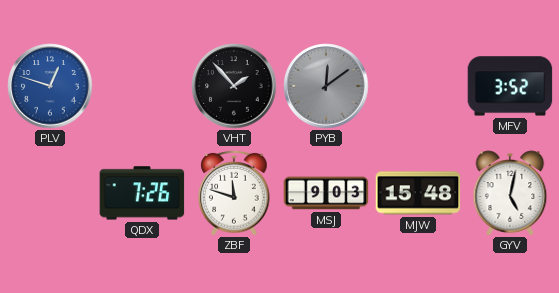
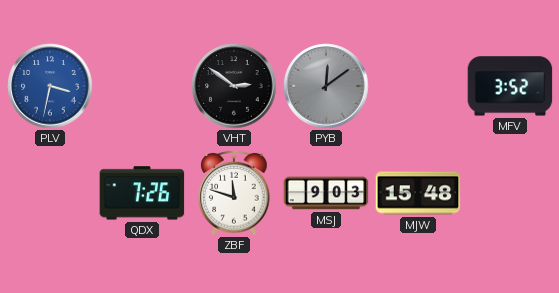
PLV: 12:48 -> 3:32 (50, 86)
VHT: 1:53 -> 2:51 (234, 86)
GYV: 5:02 -> none (510, 193)
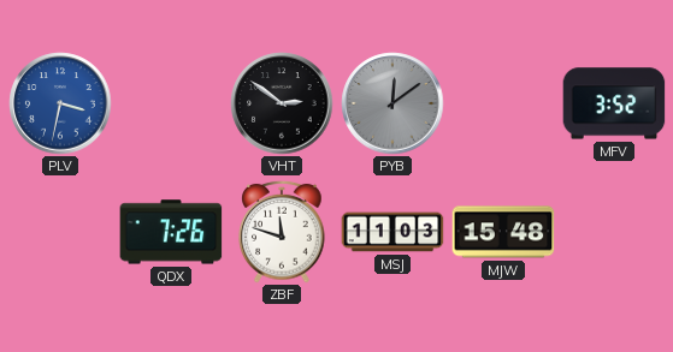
MSJ: 9:03 -> 11:03 (392, 232)
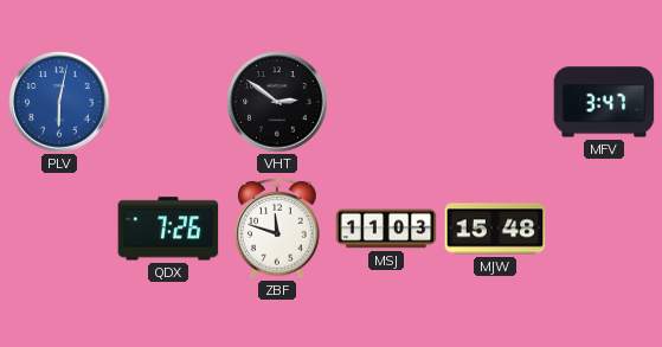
PLV: 3:32 -> 6:02 (59, 102)
PYB: 12:09 -> none (392, 103)
MFV: 3:52 -> 3:47 (604, 102)
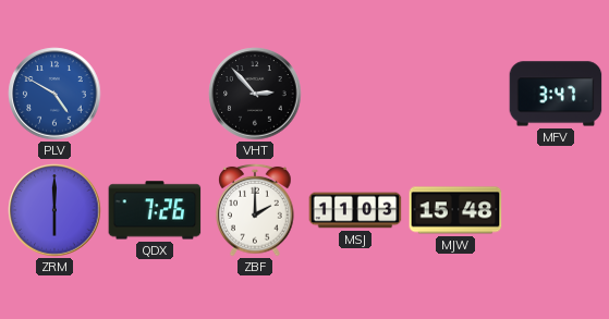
PLV: 6:02 -> 4:50 (54, 94)
VHT: 2:51 -> 2:53 (255, 94)
ZRM: none -> 6:00 (54, 210)
ZBF: 11:48 -> 2:00 (255, 210)
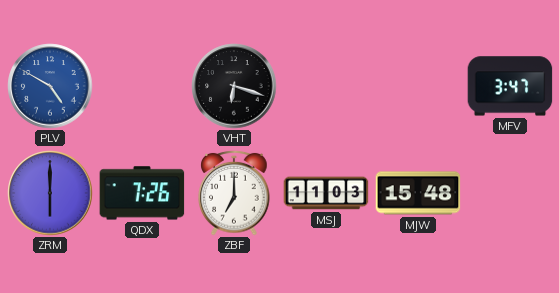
VHT: 2:53 -> 6:18 (234, 86)
ZBF: 2:00 -> 7:00 (234, 193)
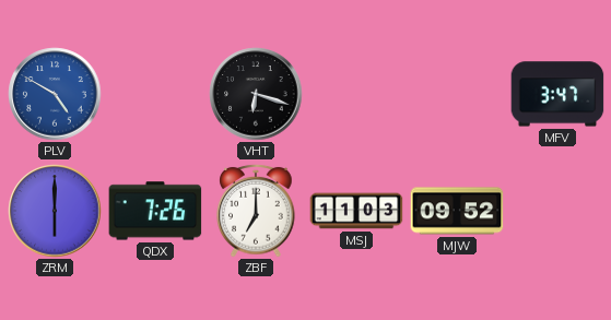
MJW: 15:48 -> 09:52 (457, 211)
